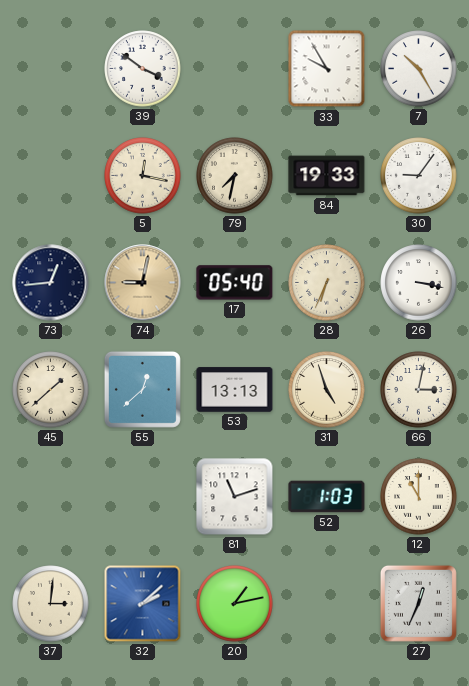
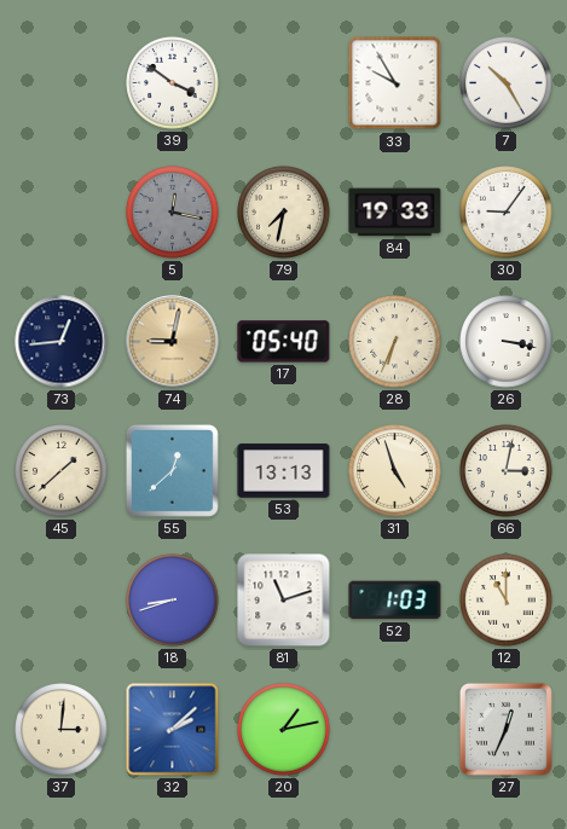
5 dial: cream -> grey (173, 213)
18: none -> 8:42 (173, 601)
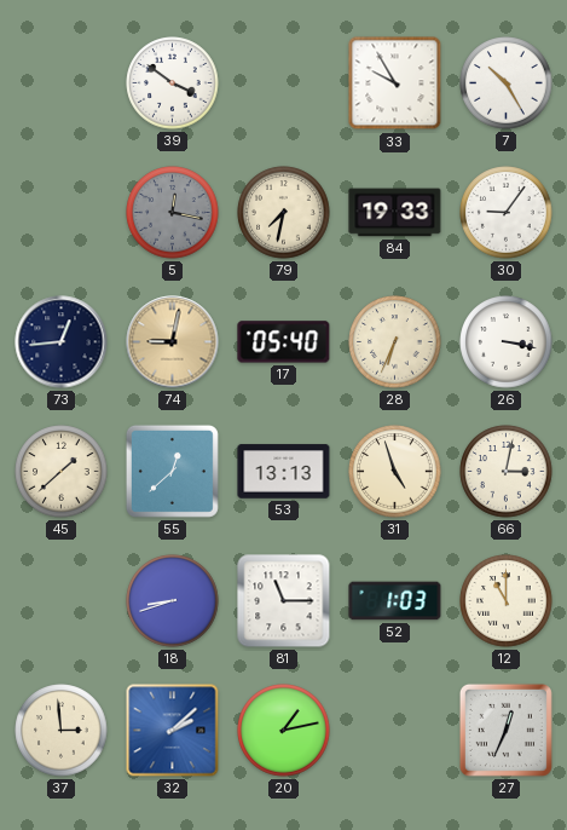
81: 11:12 -> 11:15 (284, 601)
37: 3:01 -> 2:59 (62, 731)
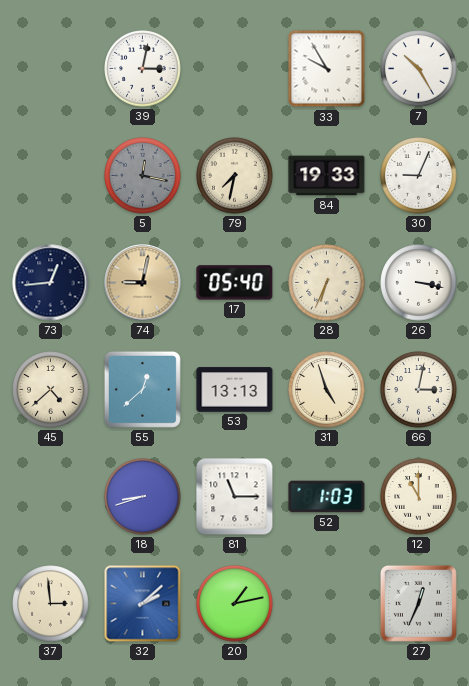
39: 3:51 -> 3:02 (143, 69)
30: 9:06 -> 9:04 (419, 176)
45: 1:38 -> 4:38 (51, 390)
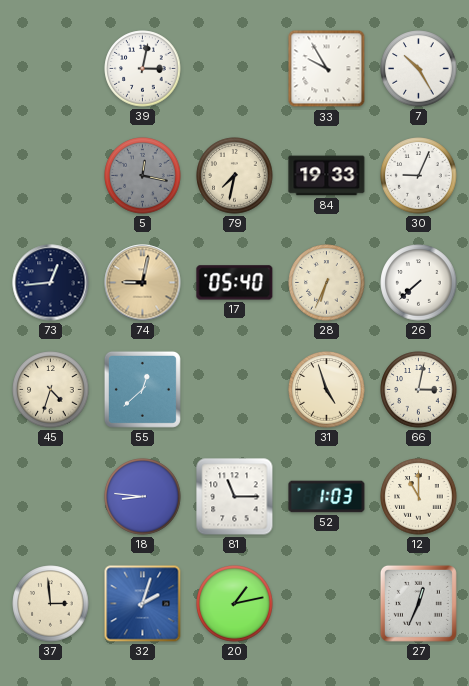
26: 3:17 -> 7:38 (419, 283)
45: 4:38 -> 4:33 (51, 390)
53: 13:13 -> none (235, 390)
18: 8:42 -> 8:46 (143, 497)
32: 2:08 -> 2:03 (143, 604)
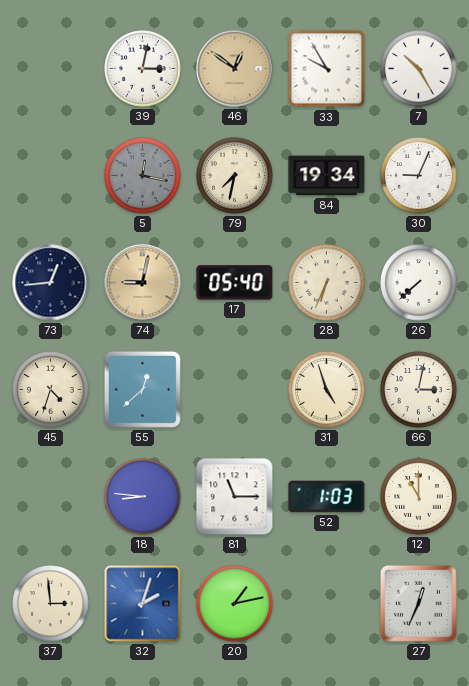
46: none -> 12:51 (235, 69)
84: 19:33 -> 19:34 (327, 176)
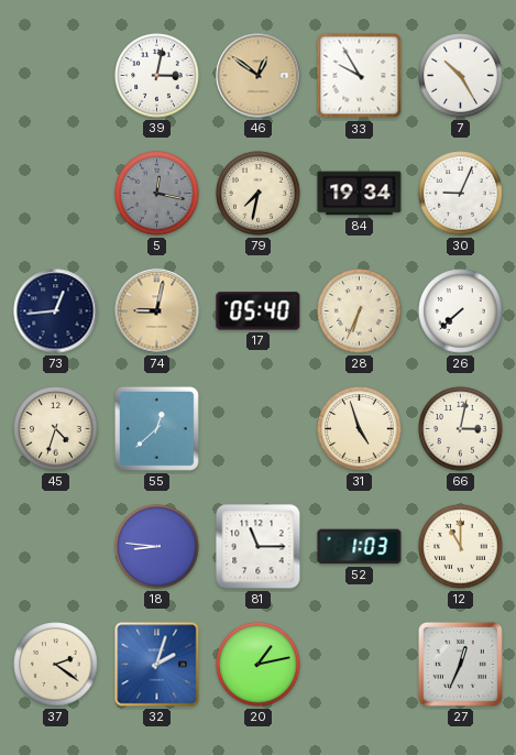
37: 2:59 -> 2:21 (56, 665)
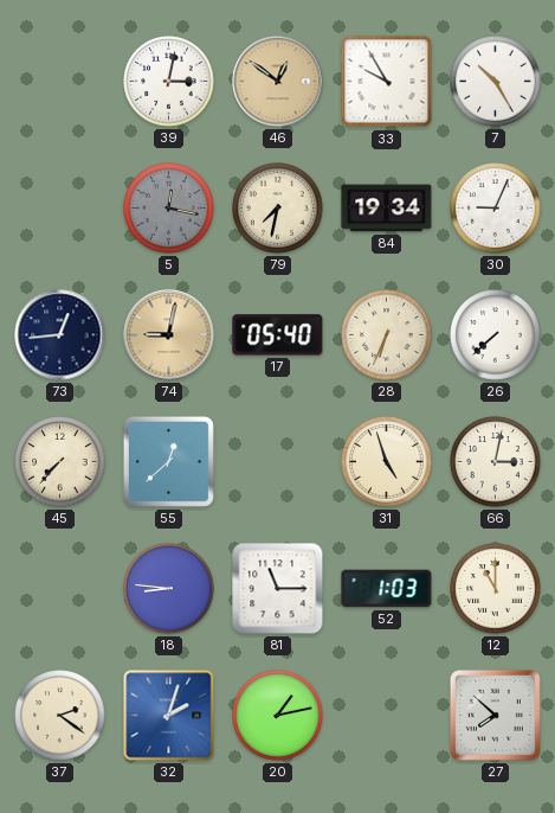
45: 4:33 -> 7:37 (60, 462)
27: 12:34 -> 7:52 (495, 715)
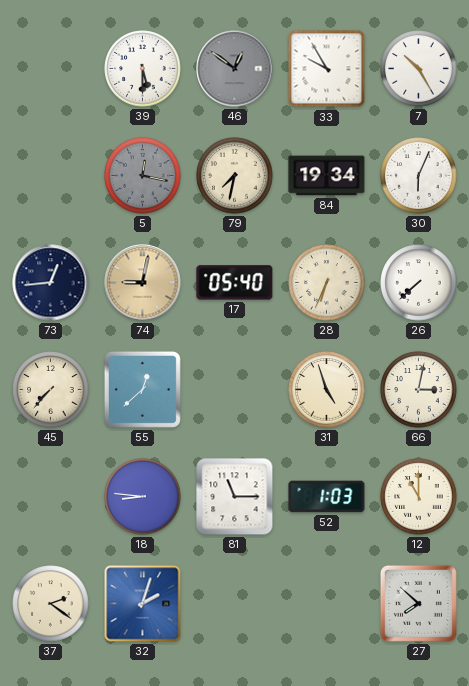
39: 3:02 -> 5:30 (143, 69)
46 dial: champagne -> grey (235, 69)
30: 9:04 -> 6:04 (419, 176)
20: 1:13 -> none (278, 716)
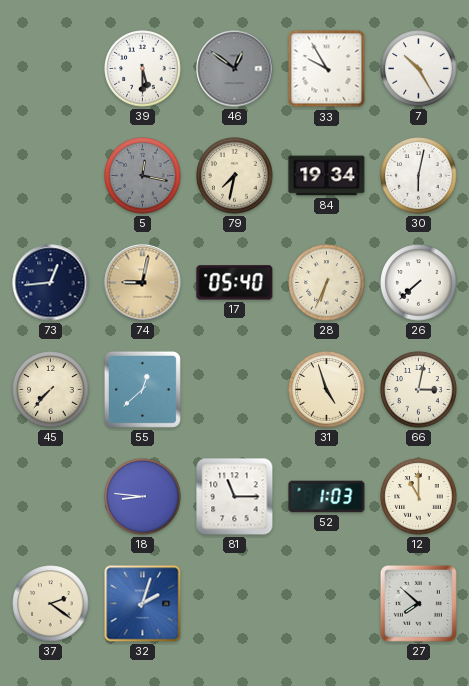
30: 6:04 -> 6:02 (419, 176)
